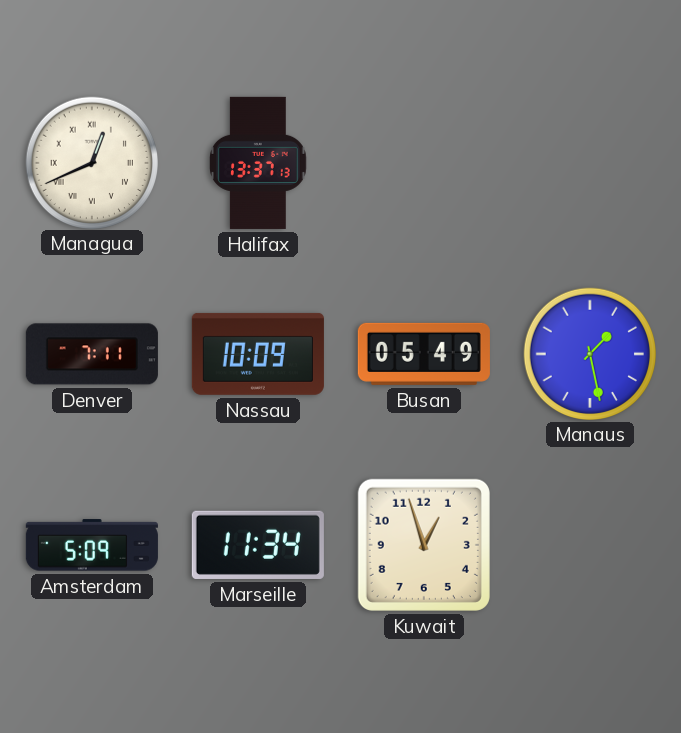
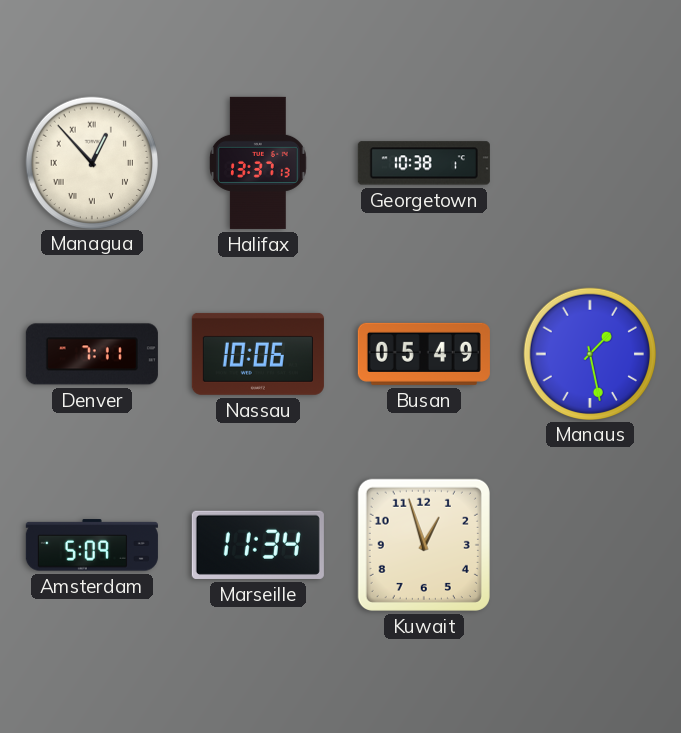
Managua: 12:41 -> 12:53 (91, 162)
Georgetown: none -> 10:38 (424, 163)
Nassau: 10:09 -> 10:06 (258, 354)
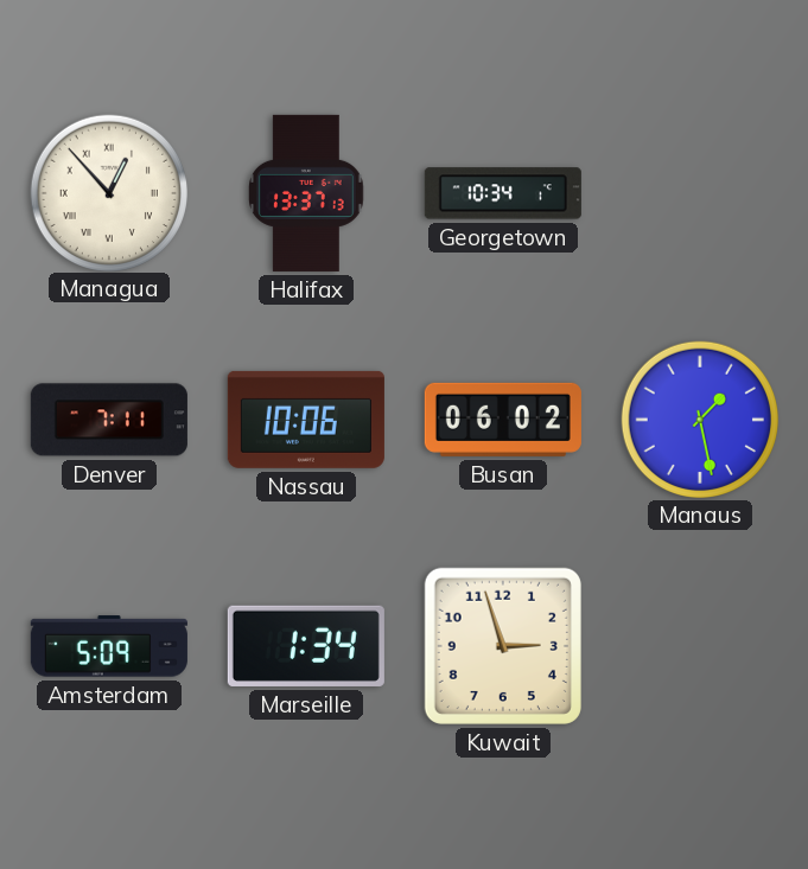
Georgetown: 10:38 -> 10:34 (503, 193)
Busan: 05:49 -> 06:02 (503, 420)
Marseille: 11:34 -> 1:34 (306, 646)
Kuwait: 12:57 -> 2:57 (503, 646)
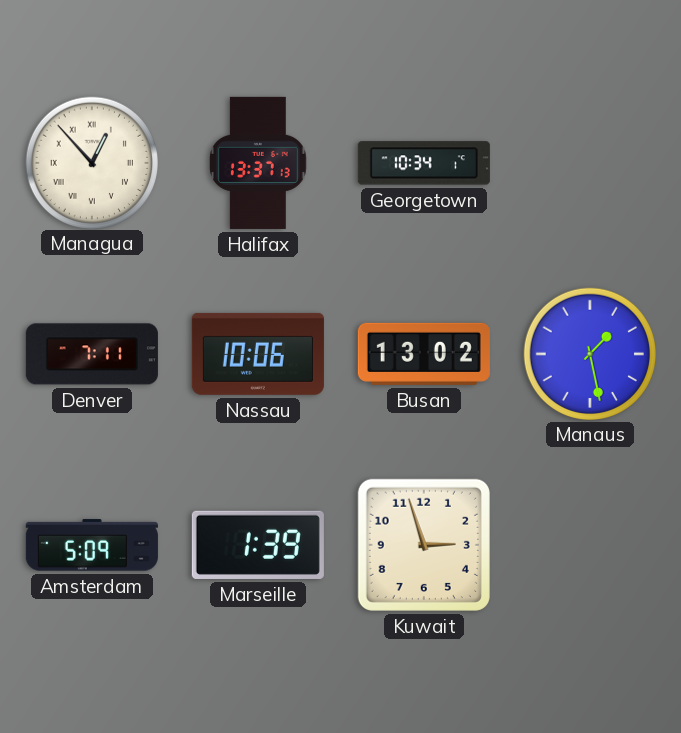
Busan: 06:02 -> 13:02 (424, 354)
Marseille: 1:34 -> 1:39 (258, 545)
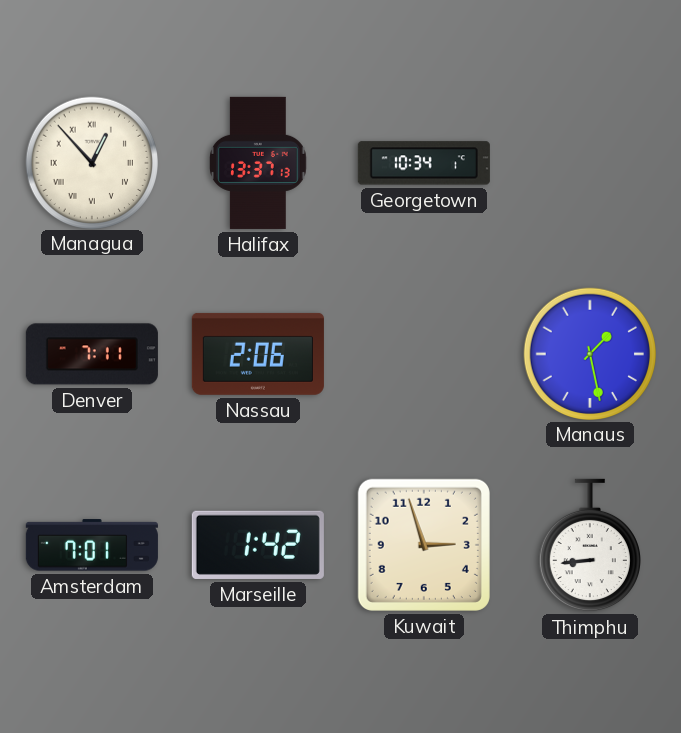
Nassau: 10:06 -> 2:06 (258, 354)
Busan: 13:02 -> none (424, 354)
Amsterdam: 5:09 -> 7:01 (92, 545)
Marseille: 1:39 -> 1:42 (258, 545)
Thimphu: none -> 8:44 (590, 545)
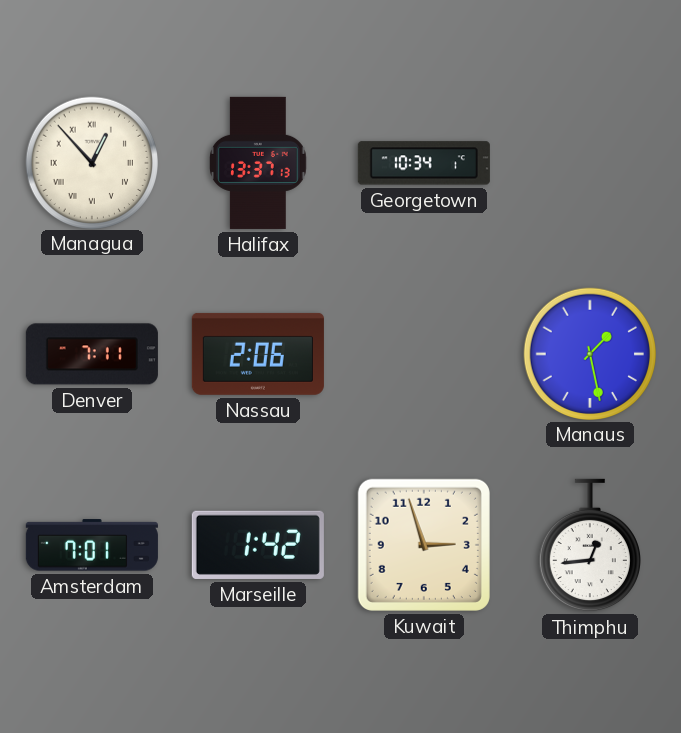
Thimphu: 8:44 -> 12:44 (590, 545)
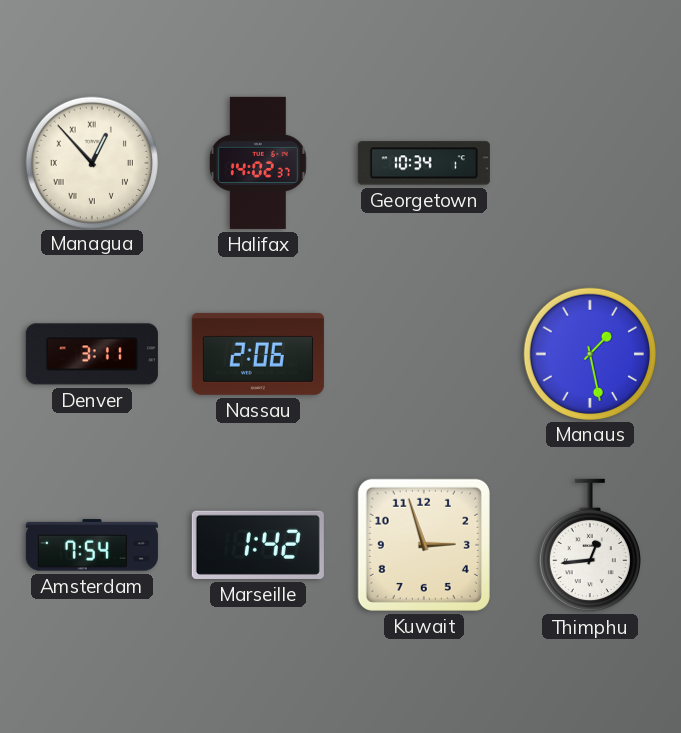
Halifax: 13:37 -> 14:02 (259, 163)
Denver: 7:11 -> 3:11 (92, 354)
Amsterdam: 7:01 -> 7:54 (92, 545)
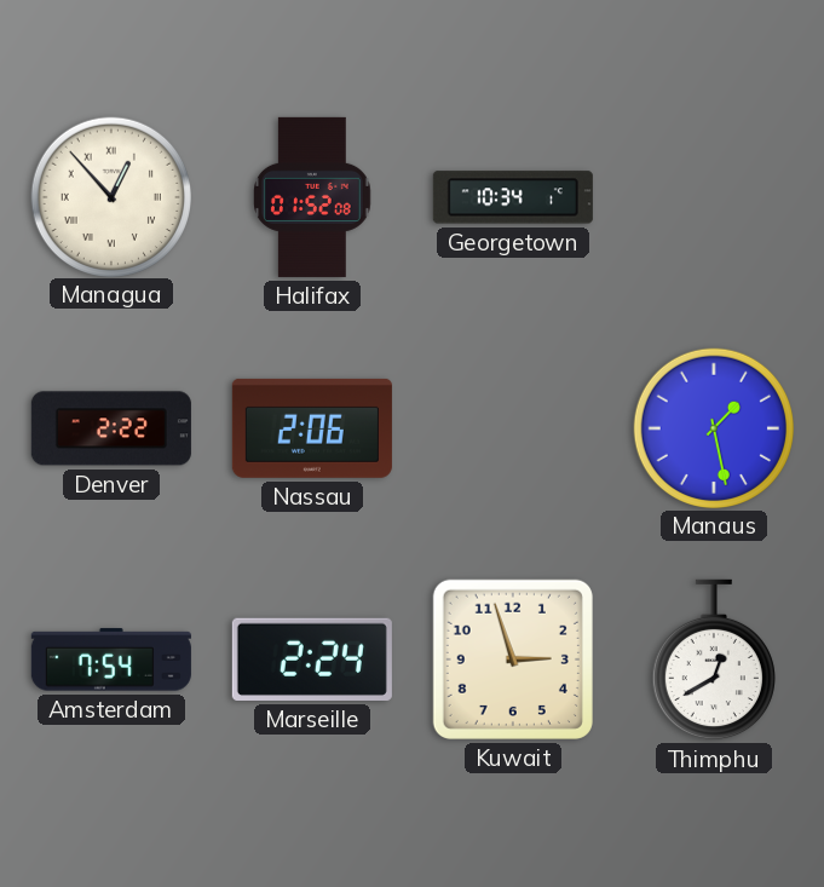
Halifax: 14:02 -> 01:52 (313, 197)
Denver: 3:11 -> 2:22 (111, 428)
Marseille: 1:42 -> 2:24 (312, 660)
Thimphu: 12:44 -> 12:40 (714, 660)
